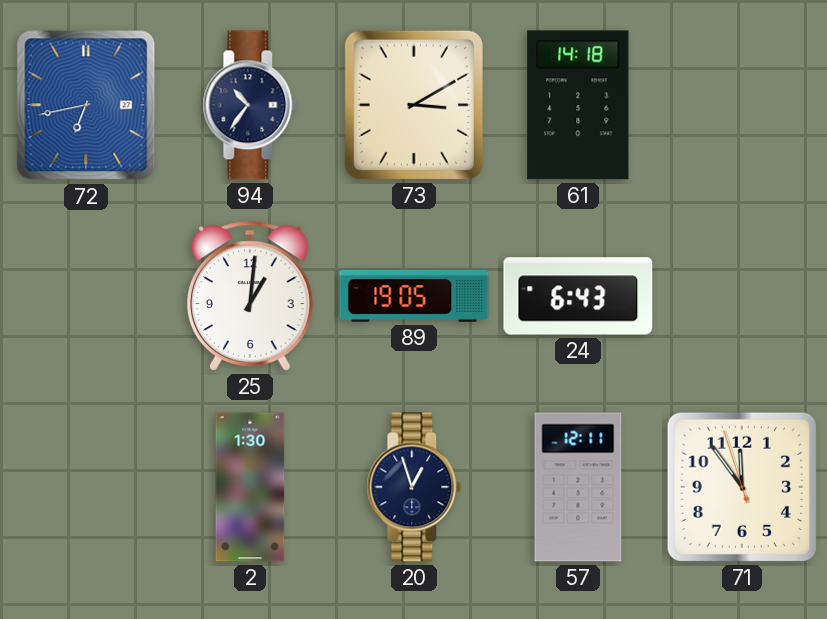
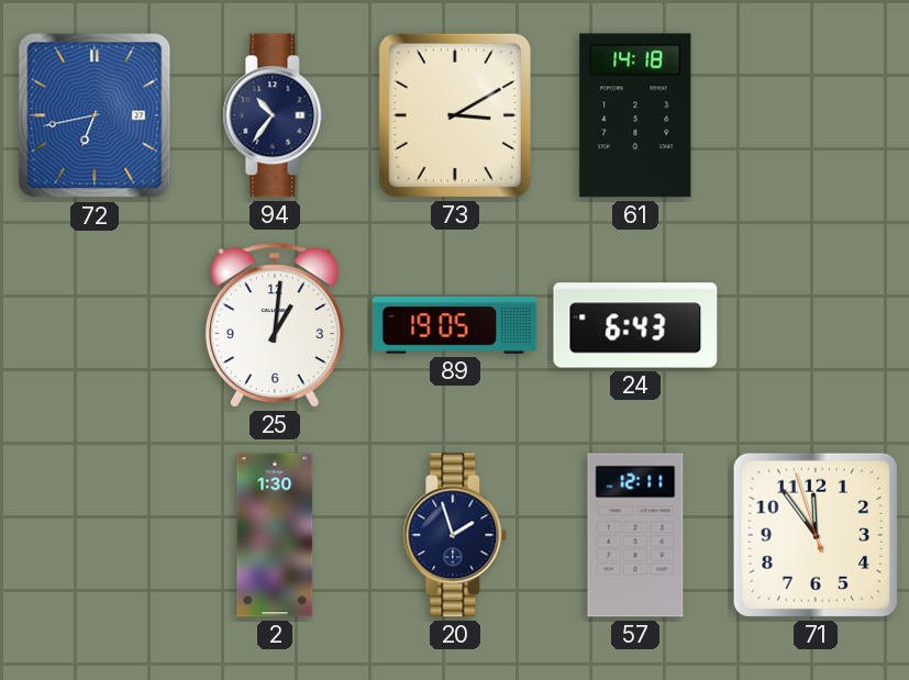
20: 12:57 -> 1:57 (455, 535)
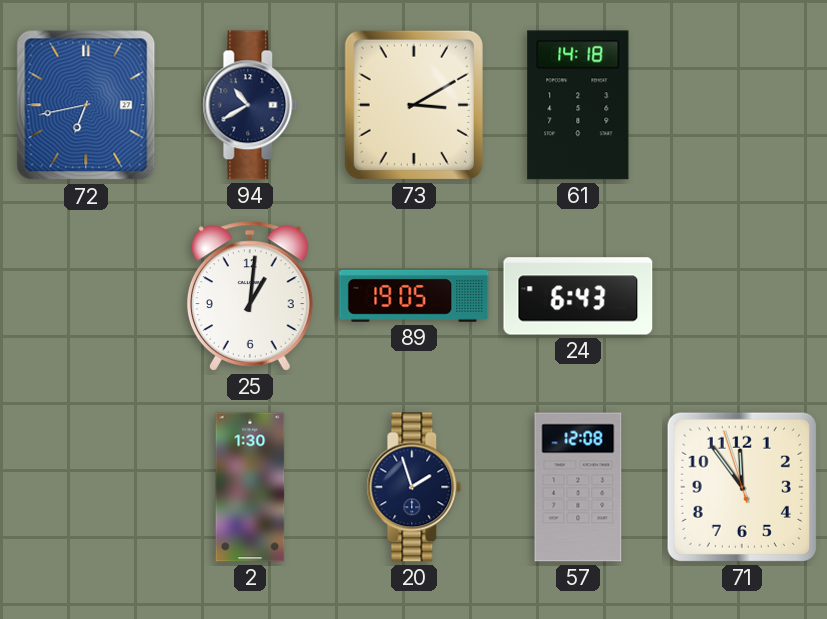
94: 10:36 -> 10:40 (250, 105)
57: 12:11 -> 12:08 (578, 487)
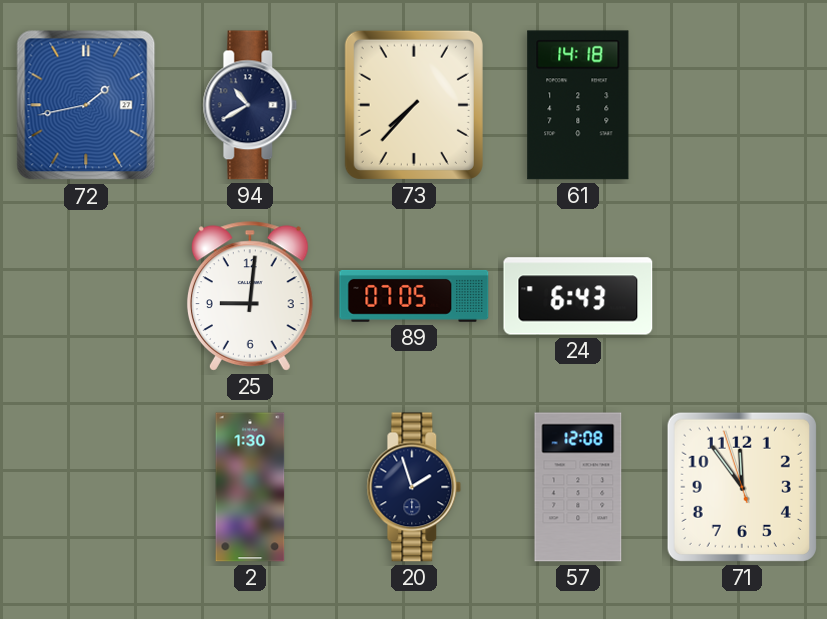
72: 6:43 -> 1:43 (86, 105)
73: 3:10 -> 7:37 (414, 105)
25: 1:01 -> 9:01 (250, 296)
89: 19:05 -> 07:05 (414, 296)
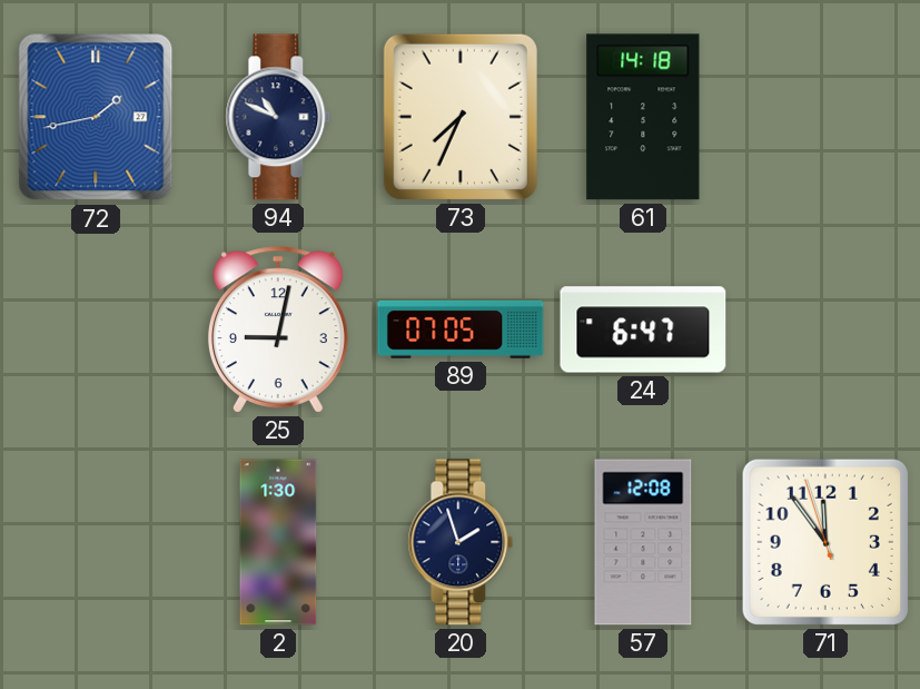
94: 10:40 -> 10:49 (278, 117)
73: 7:37 -> 7:34 (461, 117)
25: 9:01 -> 9:02 (278, 329)
24: 6:43 -> 6:47 (643, 329)
